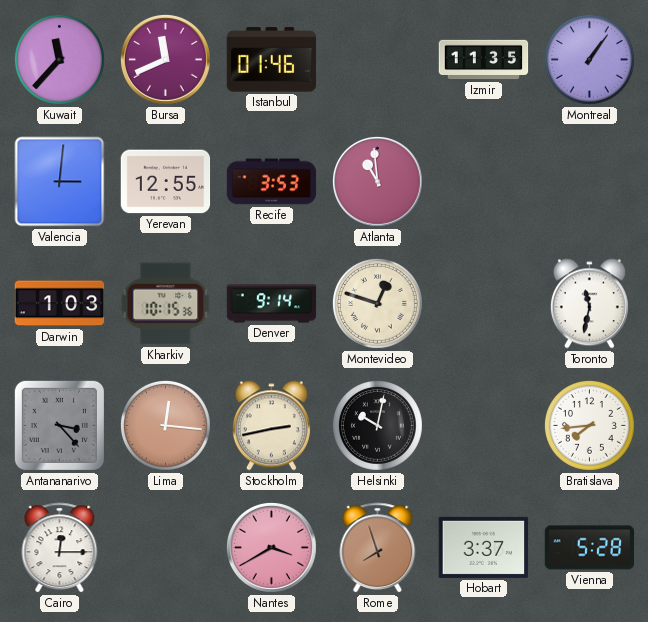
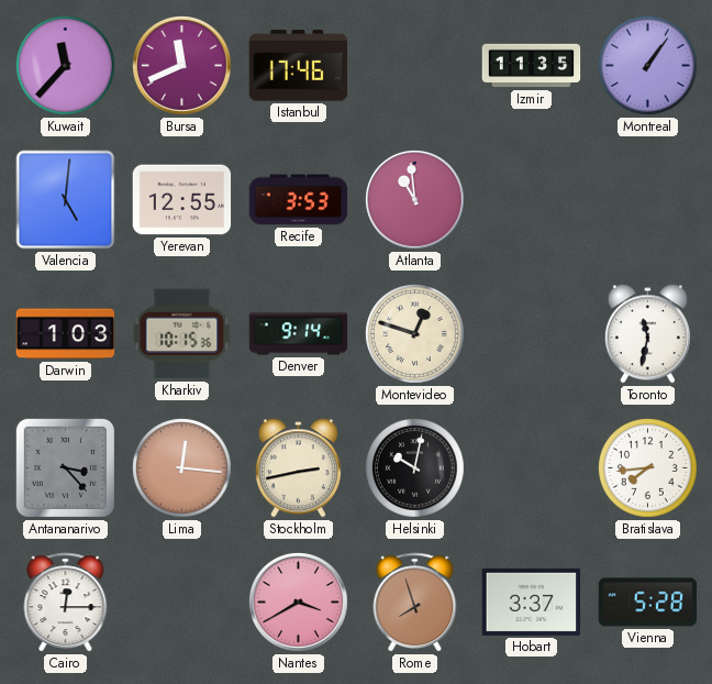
Istanbul: 01:46 -> 17:46 (299, 66)
Valencia: 3:01 -> 5:01 (66, 200)
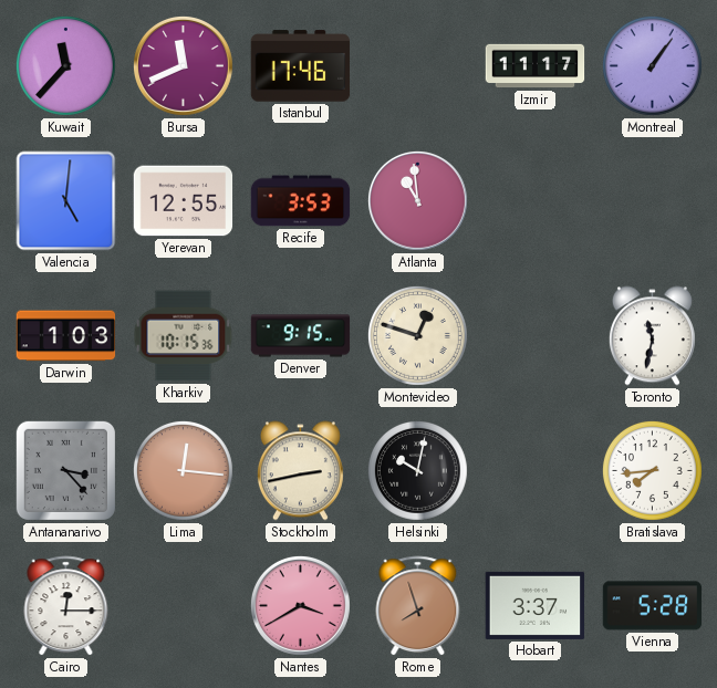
Izmir: 11:35 -> 11:17 (536, 66)
Denver: 9:14 -> 9:15 (301, 336)
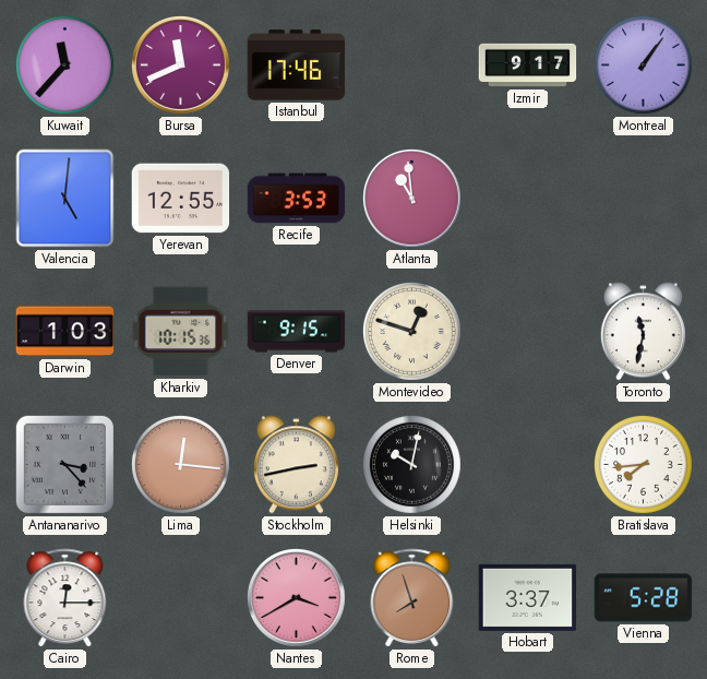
Izmir: 11:17 -> 9:17 (528, 65)
